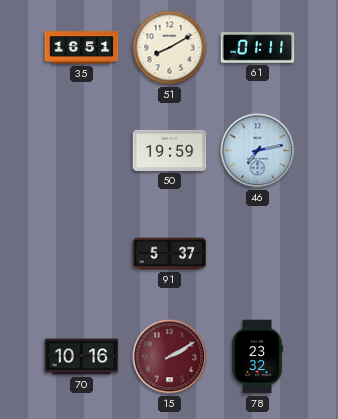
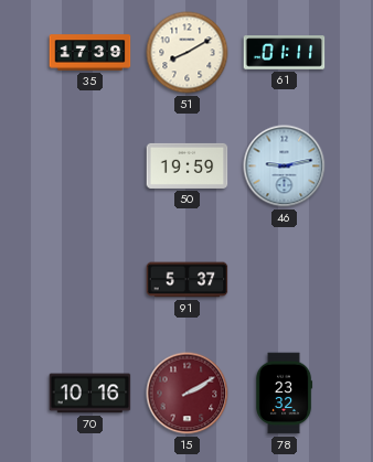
35: 16:51 -> 17:39 (90, 53)
46: 7:13 -> 9:13 (285, 166)
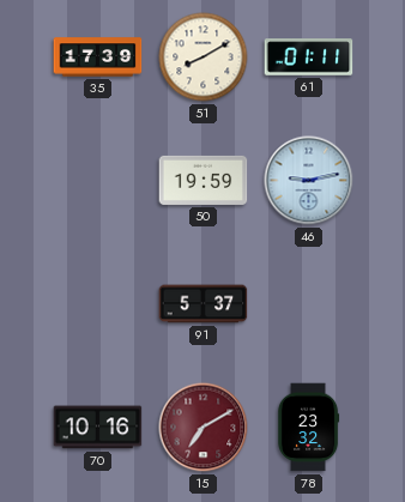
15: 2:10 -> 7:10 (204, 428)
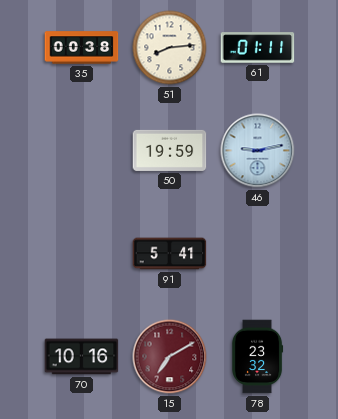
35: 17:39 -> 00:38 (82, 48)
51: 8:10 -> 8:14 (170, 48)
91: 5:37 -> 5:41 (170, 254)
